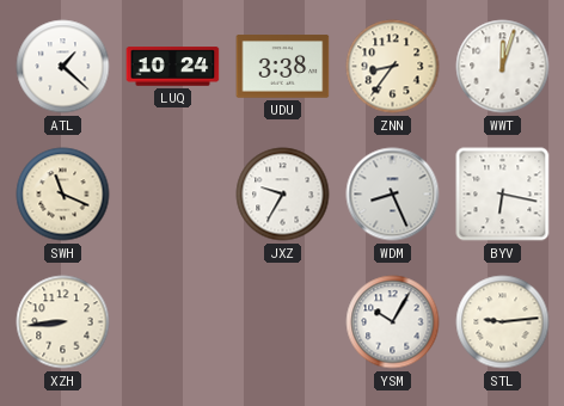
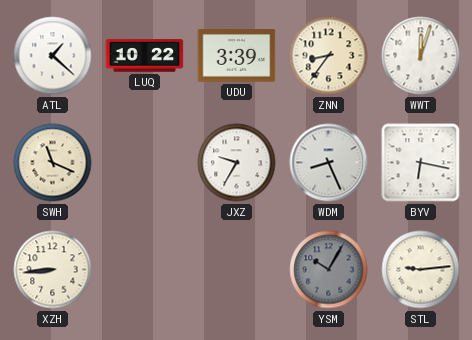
LUQ: 10:24 -> 10:22 (145, 56)
UDU: 3:38 -> 3:39 (237, 56)
YSM dial: white -> grey (329, 270)
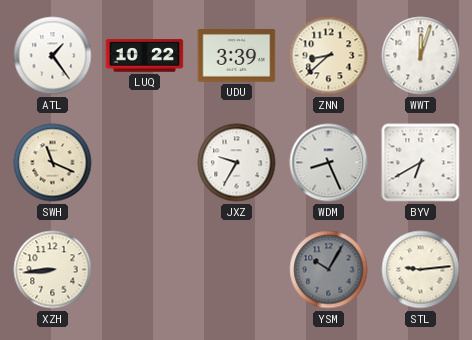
ATL: 1:22 -> 1:24 (53, 56)
ZNN: 8:36 -> 8:38 (329, 56)
BYV: 6:17 -> 6:40 (421, 163)
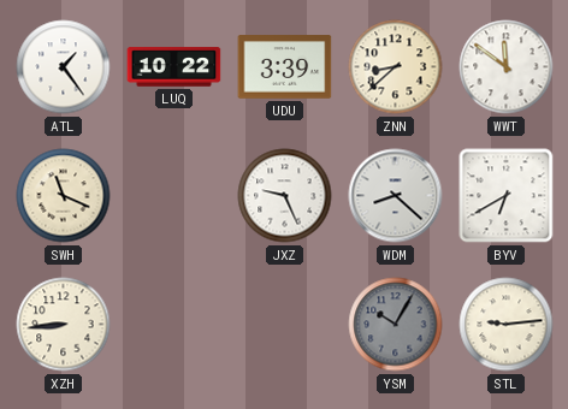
WWT: 12:03 -> 11:51 (507, 67)
JXZ: 9:35 -> 9:26 (285, 196)
WDM: 8:26 -> 8:22 (396, 196)
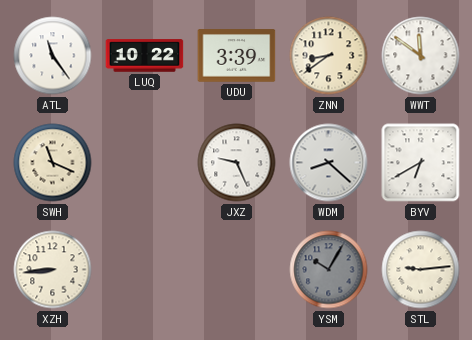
ATL: 1:24 -> 11:24 (53, 56)
ZNN: 8:38 -> 8:39 (329, 56)
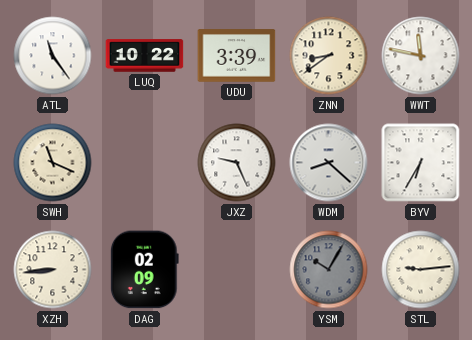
WWT: 11:51 -> 11:47 (421, 56)
BYV: 6:40 -> 6:35 (421, 163)
DAG: none -> 02:09 (144, 270)
